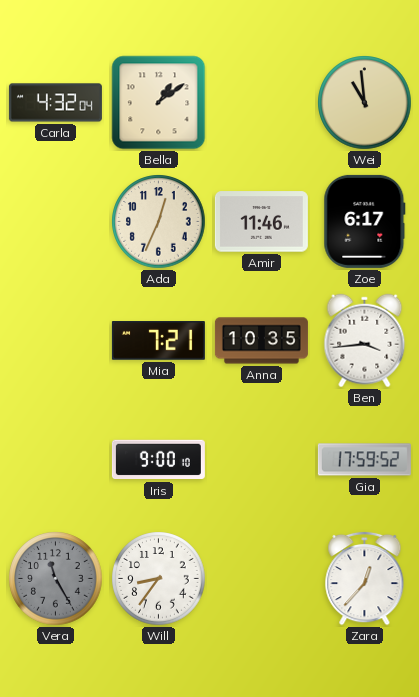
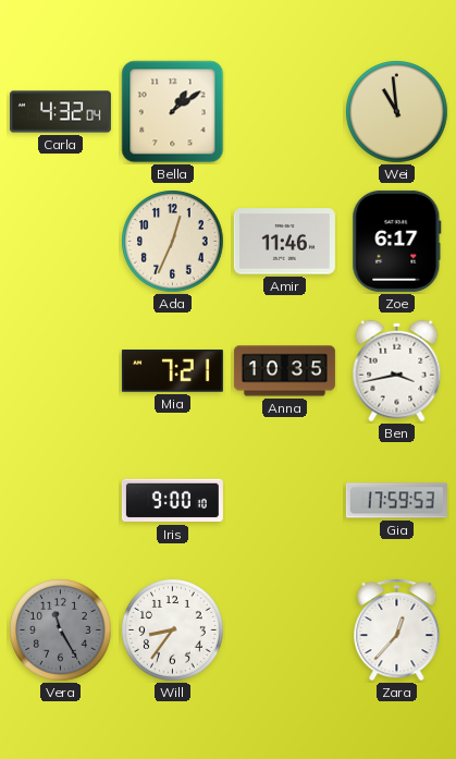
Ben: 3:44 -> 3:43 (397, 371)
Gia: 17:59:52 -> 17:59:53 (396, 501)
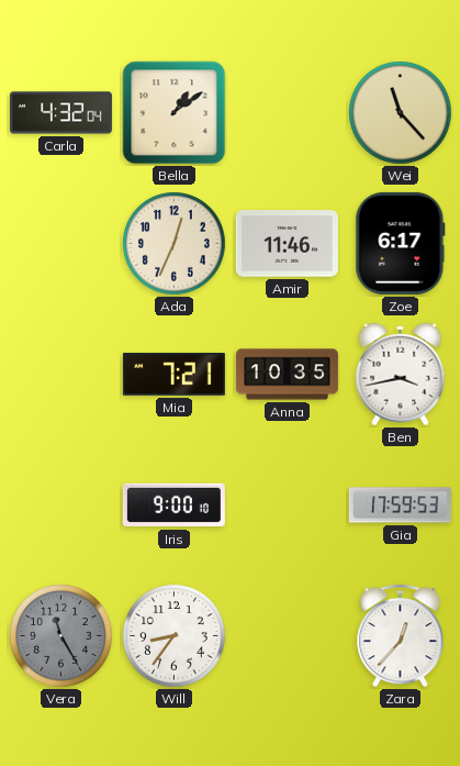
Wei: 10:59 -> 11:23 (401, 113)
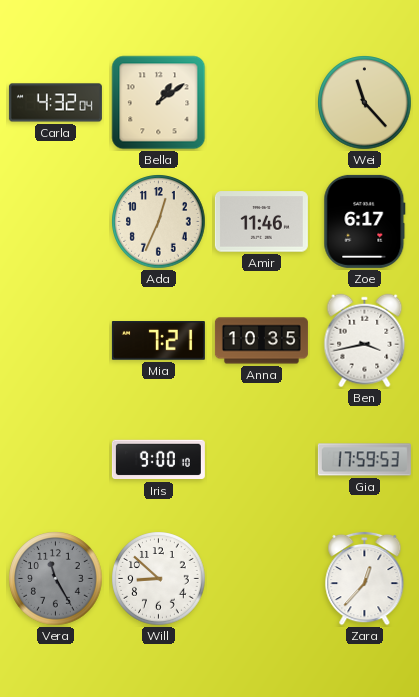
Will: 8:36 -> 8:52 (159, 579)
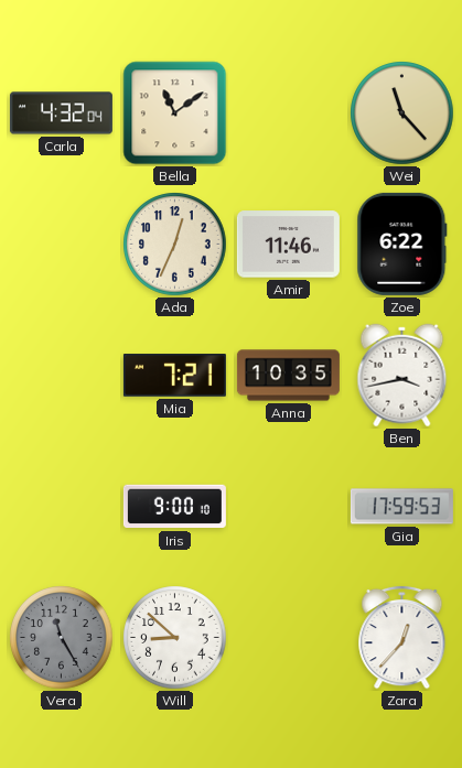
Bella: 1:09 -> 11:09 (175, 113)
Zoe: 6:17 -> 6:22 (402, 244)
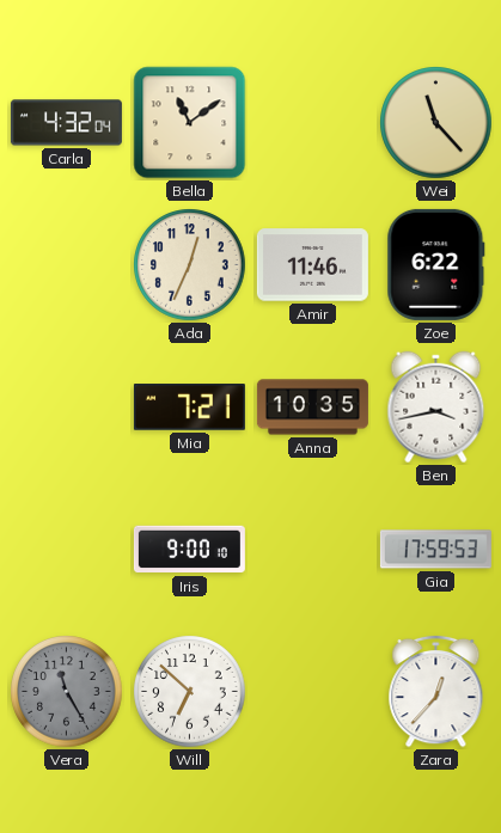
Will: 8:52 -> 6:52 (190, 692)
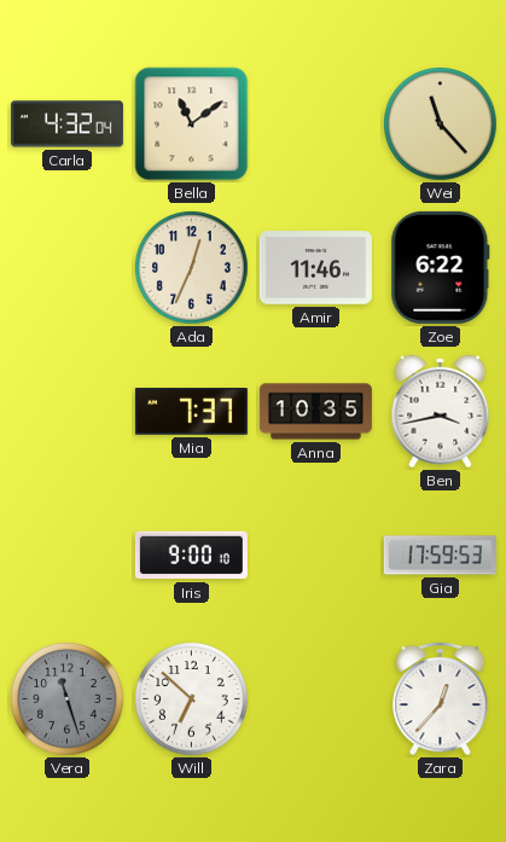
Mia: 7:21 -> 7:37 (191, 412)
Vera: 11:25 -> 11:27 (68, 699)
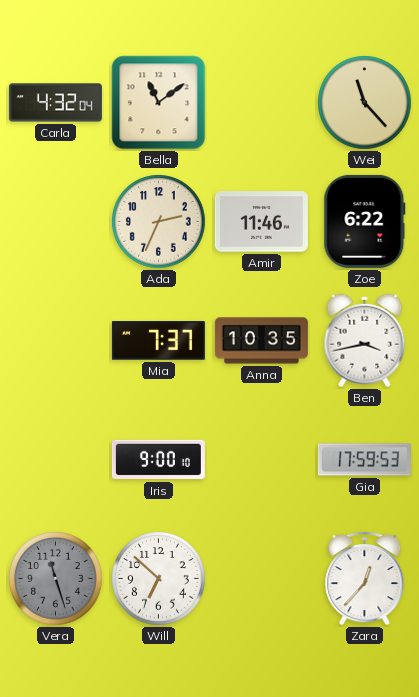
Ada: 12:34 -> 2:34 (159, 222)
